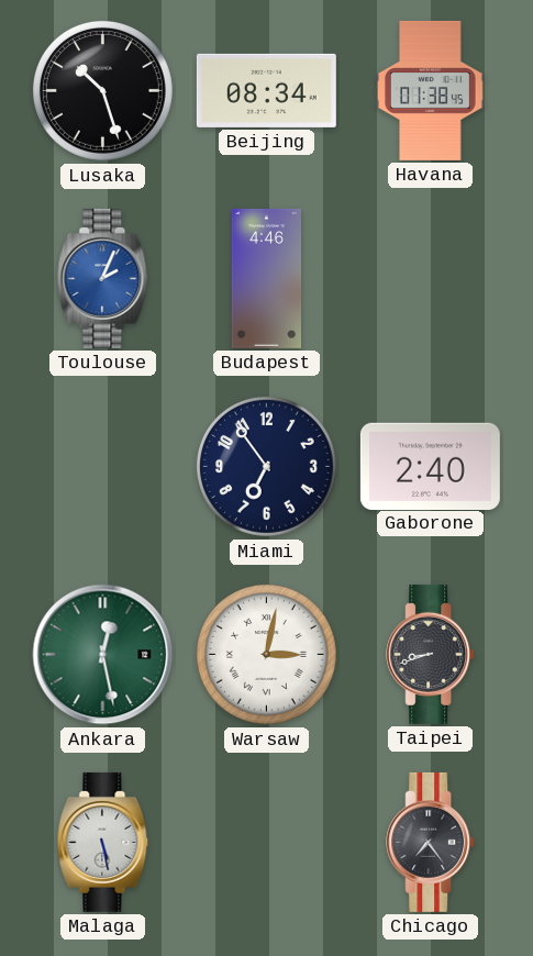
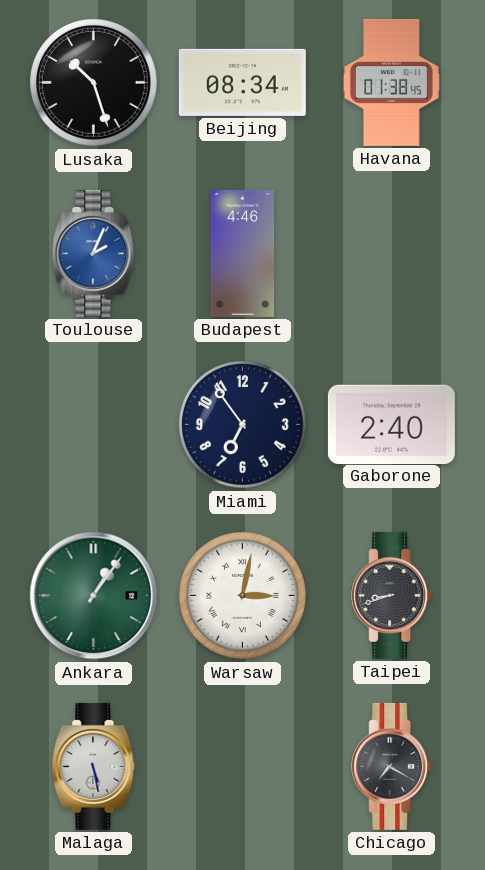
Ankara: 12:28 -> 1:06 (94, 596)
Chicago: 7:24 -> 7:20 (392, 766)
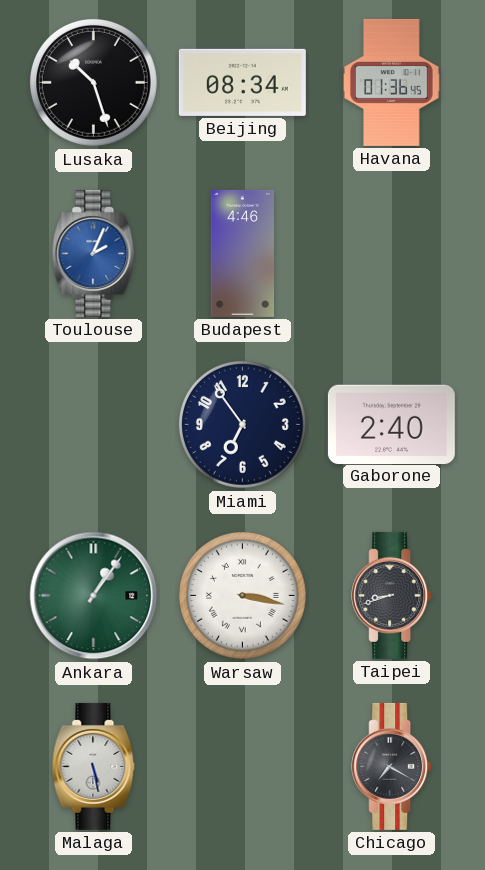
Havana: 01:38 -> 01:36 (392, 82)
Warsaw: 3:02 -> 3:17 (242, 595)
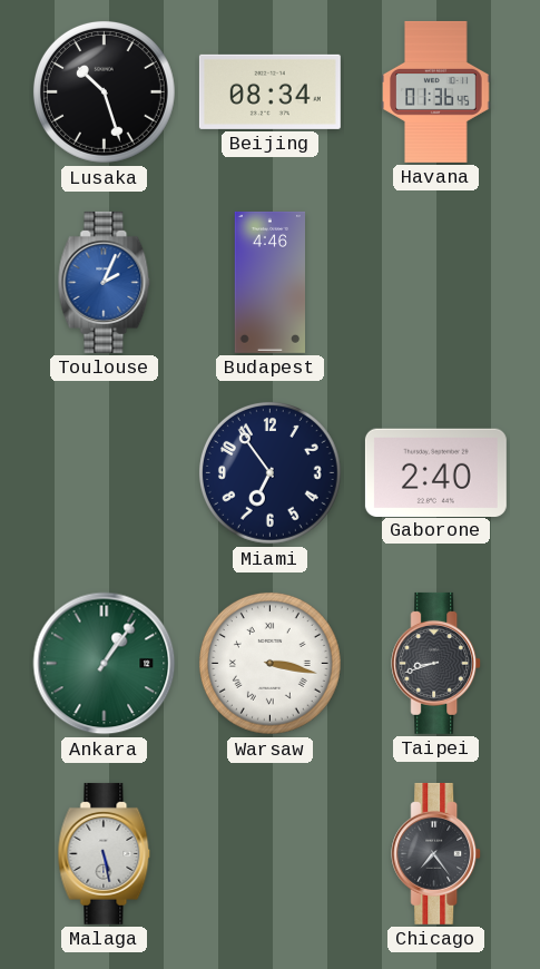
Chicago: 7:20 -> 7:24 (436, 853)
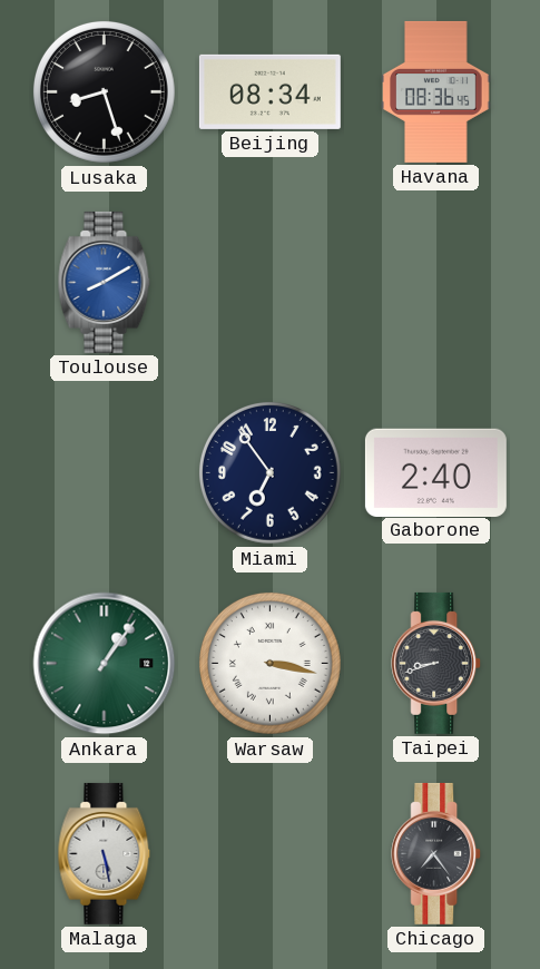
Lusaka: 10:27 -> 8:27 (104, 91)
Havana: 01:36 -> 08:36 (436, 91)
Toulouse: 2:04 -> 8:10 (105, 282)
Budapest: 4:46 -> none (271, 282)
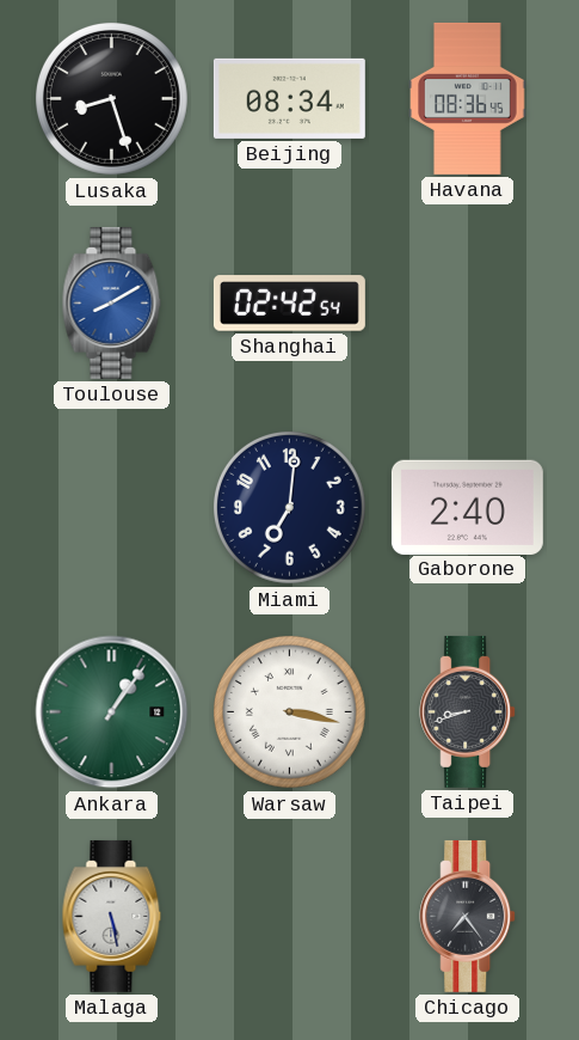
Shanghai: none -> 02:42 (289, 304)
Miami: 6:54 -> 7:01 (289, 507)
